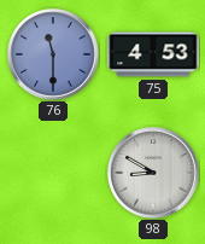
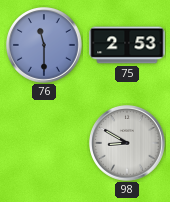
75: 4:53 -> 2:53 (127, 45)
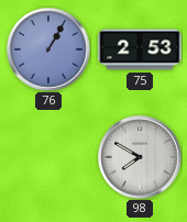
76: 11:30 -> 1:05 (50, 51)
98: 8:50 -> 7:50 (141, 158)
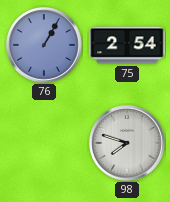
75: 2:53 -> 2:54 (127, 45)
98: 7:50 -> 7:48 (128, 144)
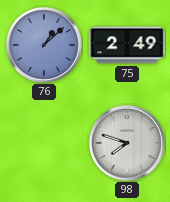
76: 1:05 -> 1:08 (45, 46)
75: 2:54 -> 2:49 (127, 45)
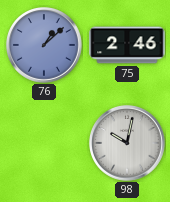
75: 2:49 -> 2:46 (127, 45)
98: 7:48 -> 10:02 (128, 144)
